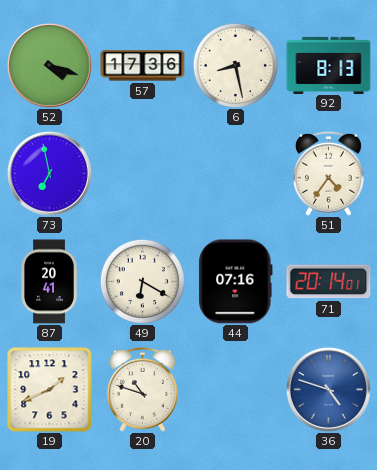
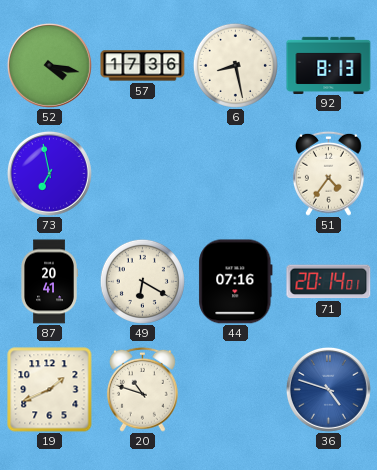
52: 4:18 -> 4:17 (49, 65)
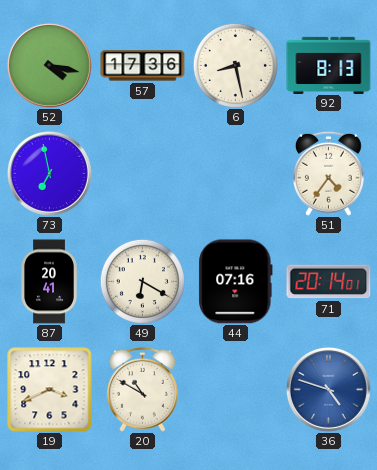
19: 1:41 -> 3:41 (50, 390)
20: 10:48 -> 10:50 (142, 389)
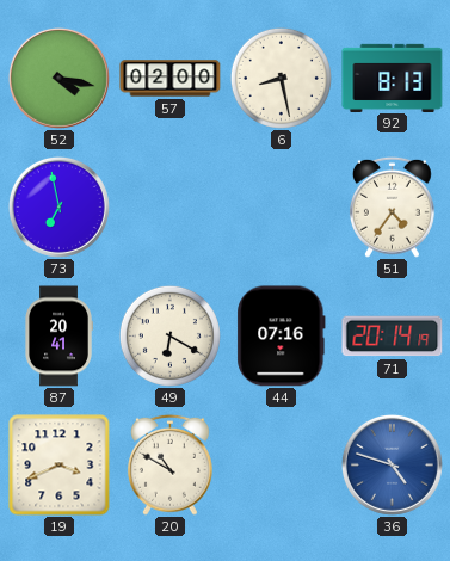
57: 17:36 -> 02:00 (171, 79)
71: 20:14:01 -> 20:14:19 (393, 337)
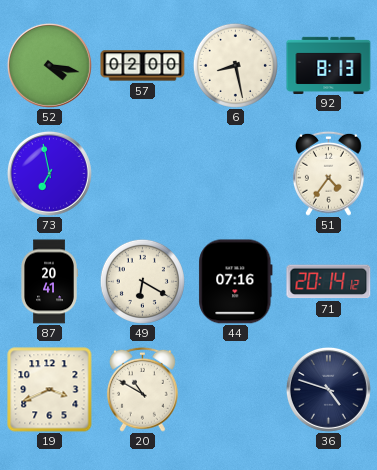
71: 20:14:19 -> 20:14:12 (329, 282)
36 dial: blue -> navy (328, 389)
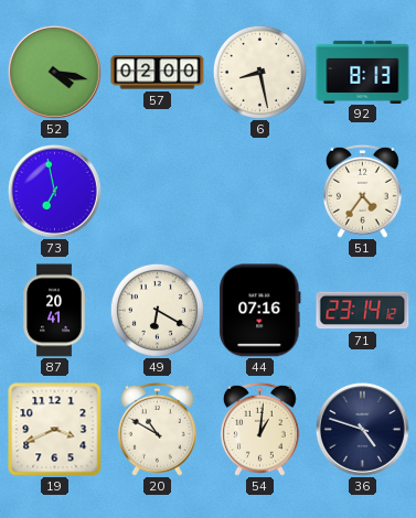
71: 20:14 -> 23:14 (363, 311)
54: none -> 1:01 (259, 429)
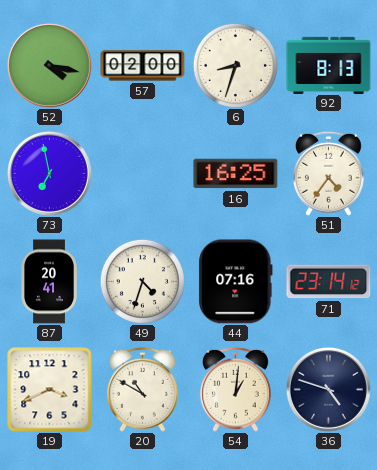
6: 8:28 -> 8:33 (235, 65)
16: none -> 16:25 (236, 174)
49: 6:20 -> 4:33 (142, 281)
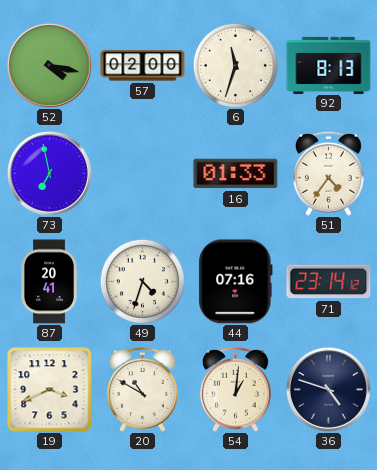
6: 8:33 -> 11:33 (235, 65)
16: 16:25 -> 01:33 (236, 174)
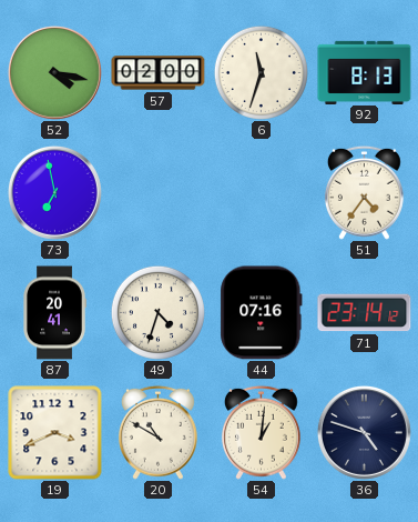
16: 01:33 -> none (236, 174)
